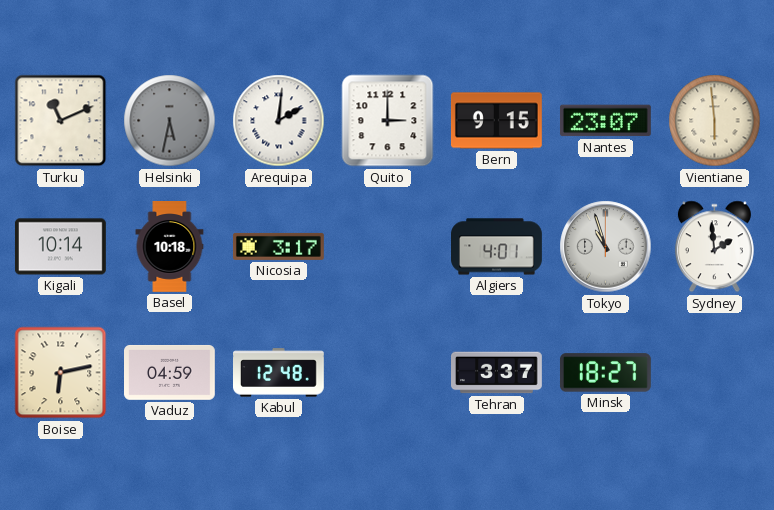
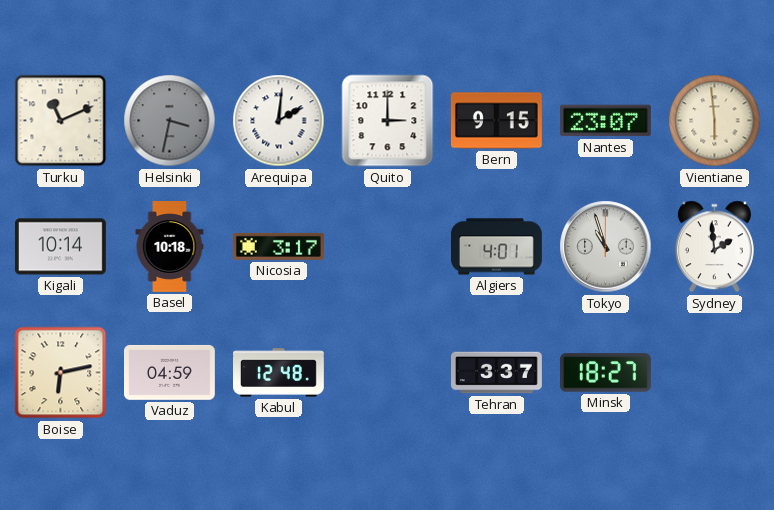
Helsinki: 5:32 -> 3:32 (170, 121)
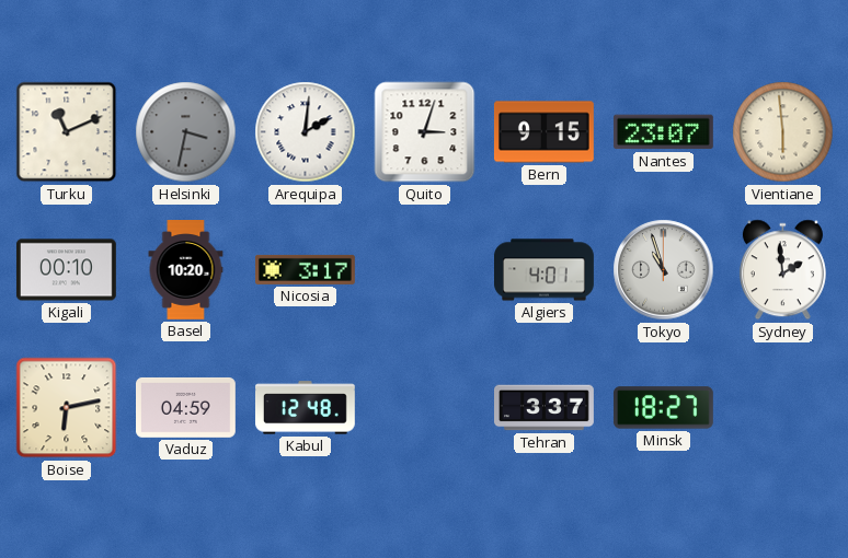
Quito: 3:00 -> 3:03 (425, 132)
Kigali: 10:14 -> 00:10 (67, 270)
Basel: 10:18 -> 10:20 (186, 270)
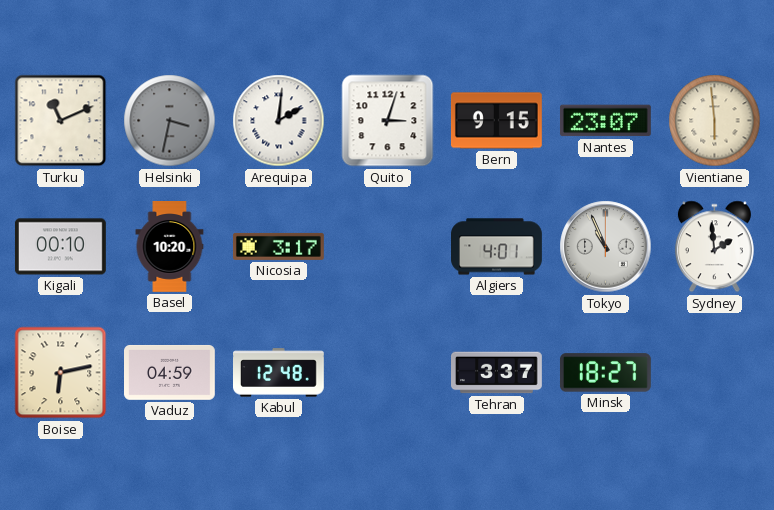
Tokyo: 10:57 -> 10:56 (606, 247)
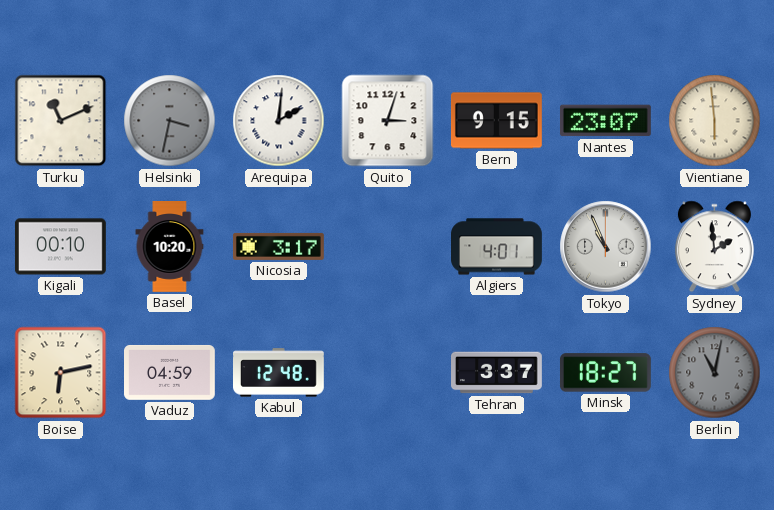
Berlin: none -> 11:02 (715, 373)
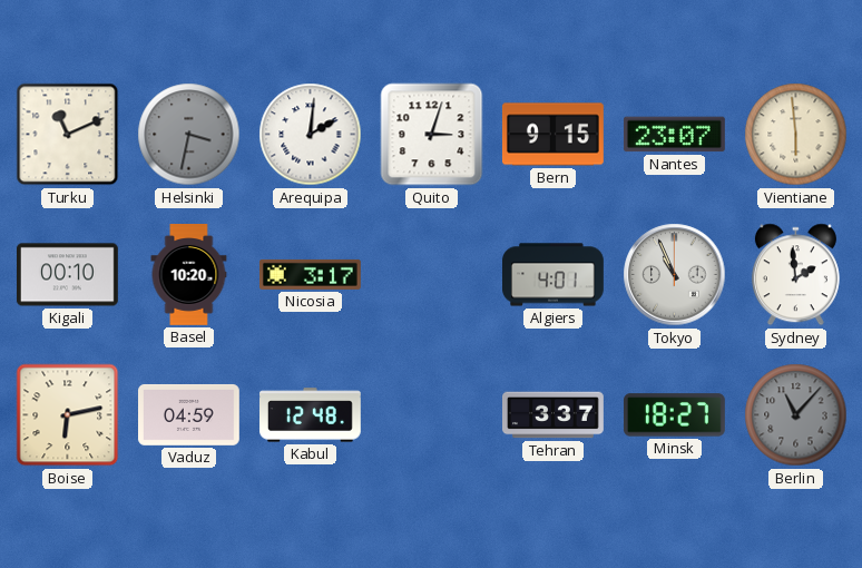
Berlin: 11:02 -> 11:07 (796, 415)
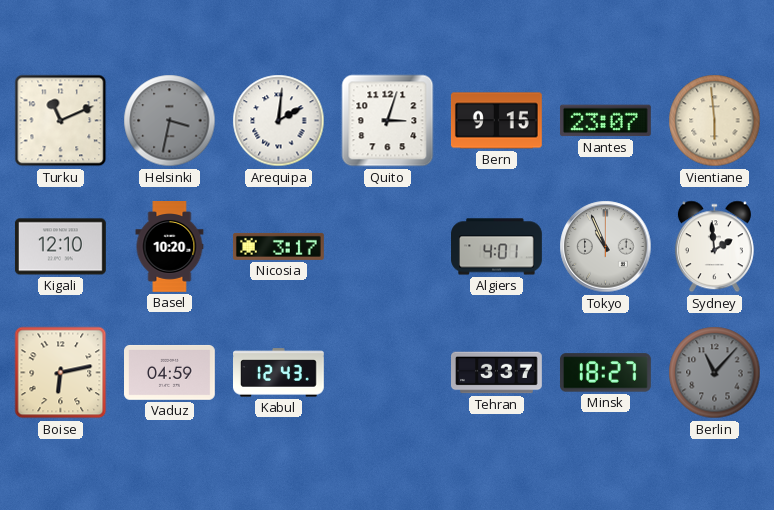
Kigali: 00:10 -> 12:10 (61, 247)
Kabul: 12:48 -> 12:43 (279, 373)
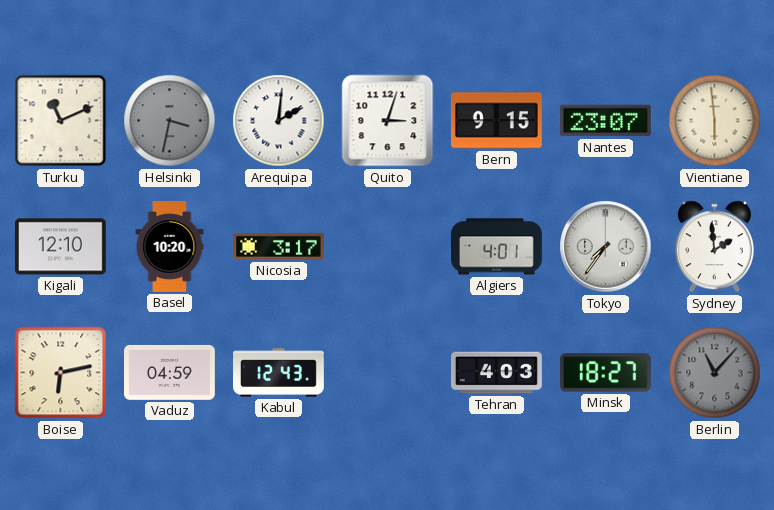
Tokyo: 10:56 -> 7:36 (606, 247)
Tehran: 3:37 -> 4:03 (497, 373)
